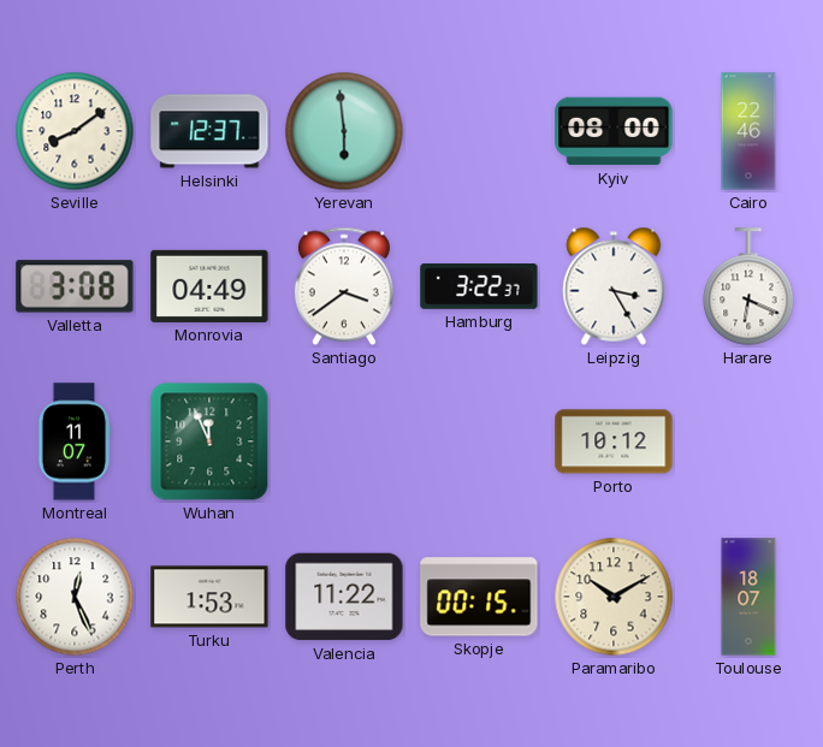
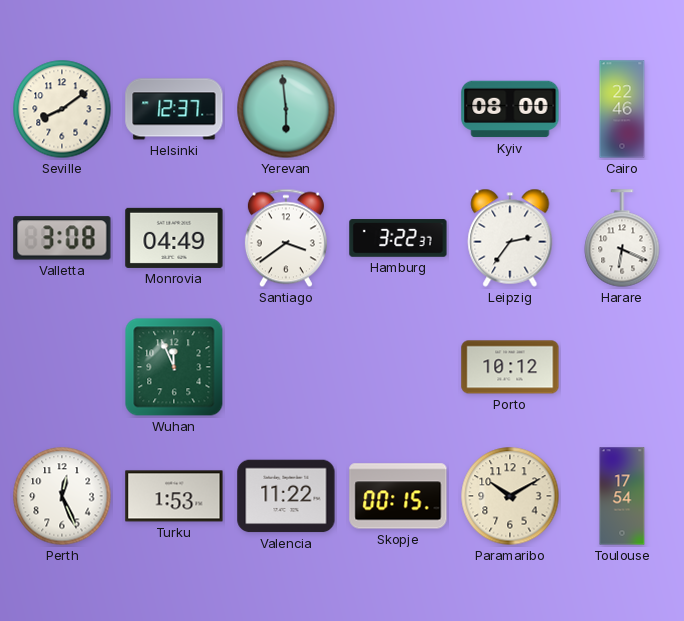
Leipzig: 3:25 -> 2:36 (510, 238)
Montreal: 11:07 -> none (75, 441)
Toulouse: 18:07 -> 17:54 (622, 496)
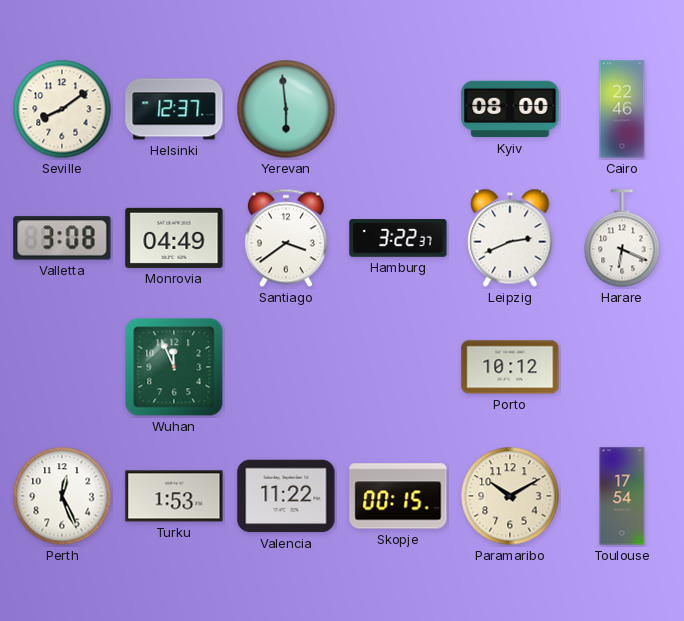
Leipzig: 2:36 -> 2:41 (510, 238)
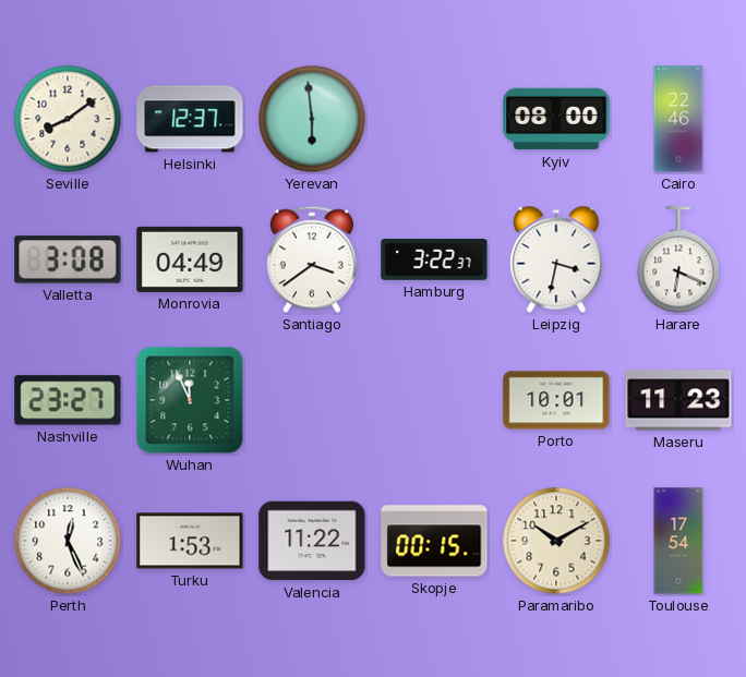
Leipzig: 2:41 -> 3:32 (556, 259)
Nashville: none -> 23:27 (68, 400)
Porto: 10:12 -> 10:01 (556, 400)
Maseru: none -> 11:23 (678, 400)
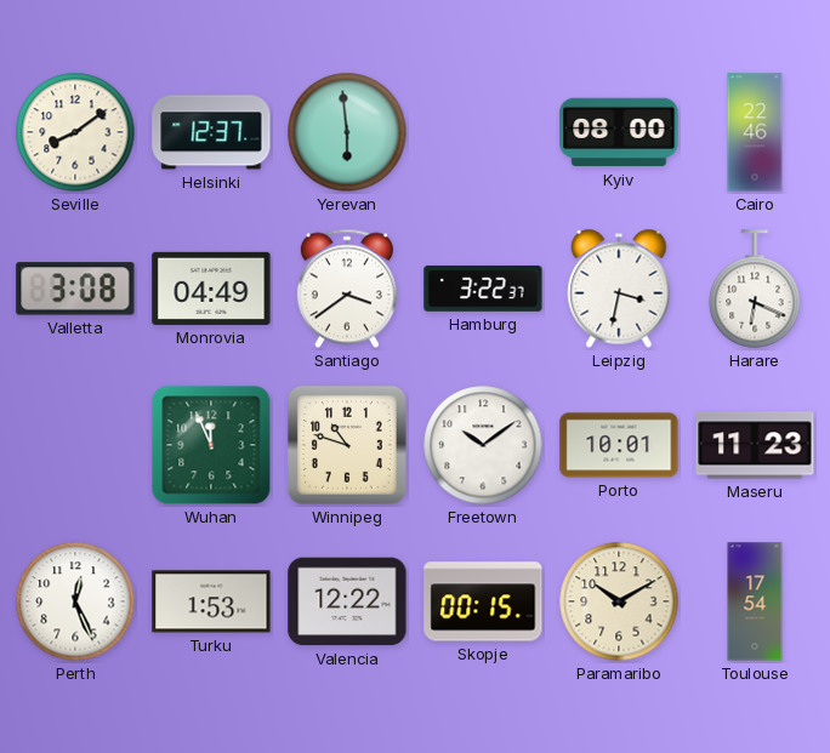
Nashville: 23:27 -> none (68, 400)
Winnipeg: none -> 10:48 (347, 445)
Freetown: none -> 10:09 (483, 445)
Valencia: 11:22 -> 12:22 (347, 601)
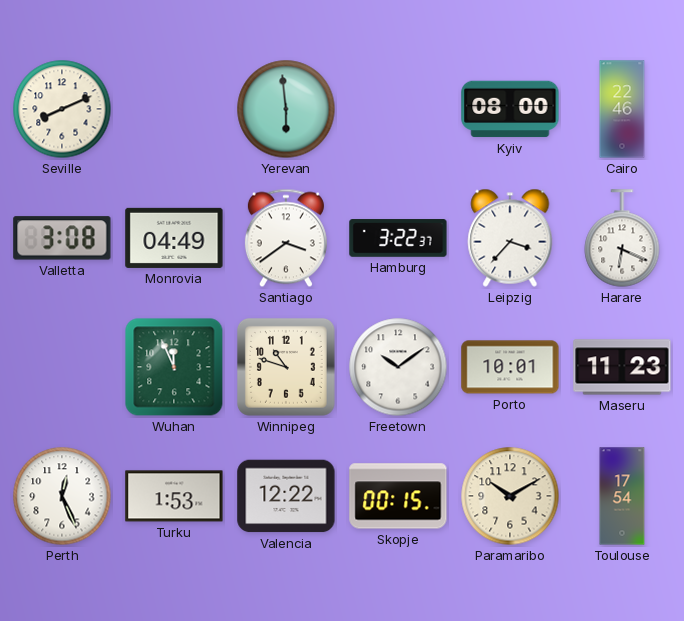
Seville: 8:09 -> 8:11 (62, 109)
Helsinki: 12:37 -> none (211, 132)
Leipzig: 3:32 -> 3:37 (510, 238)
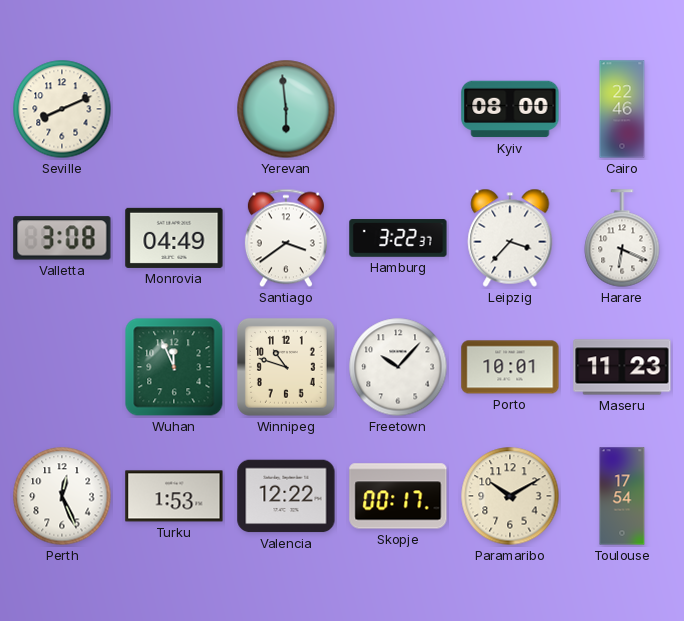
Freetown: 10:09 -> 10:07 (398, 367)
Skopje: 00:15 -> 00:17 (398, 496)
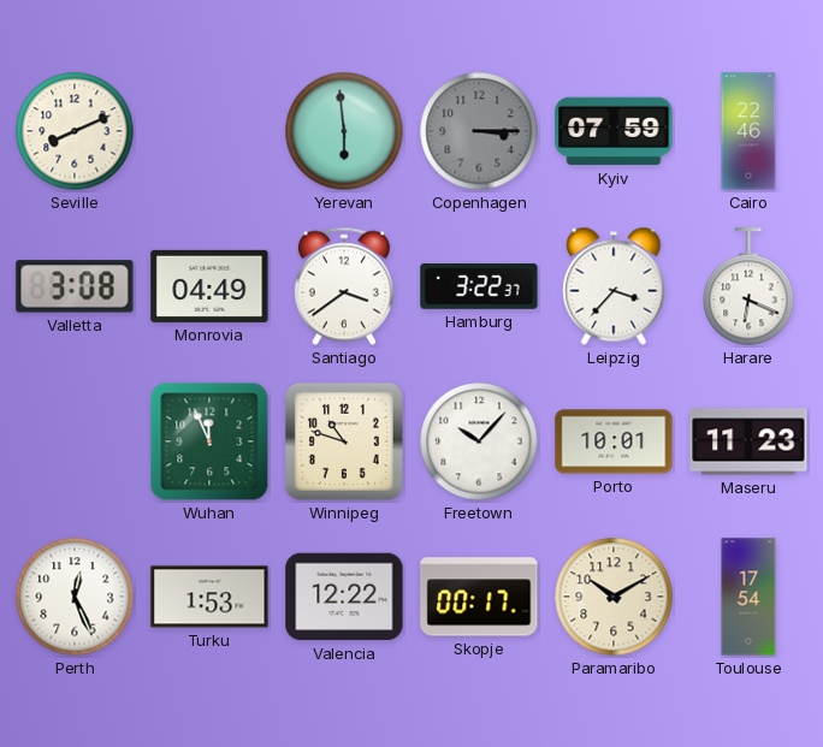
Copenhagen: none -> 3:15 (479, 131)
Kyiv: 08:00 -> 07:59 (614, 131)
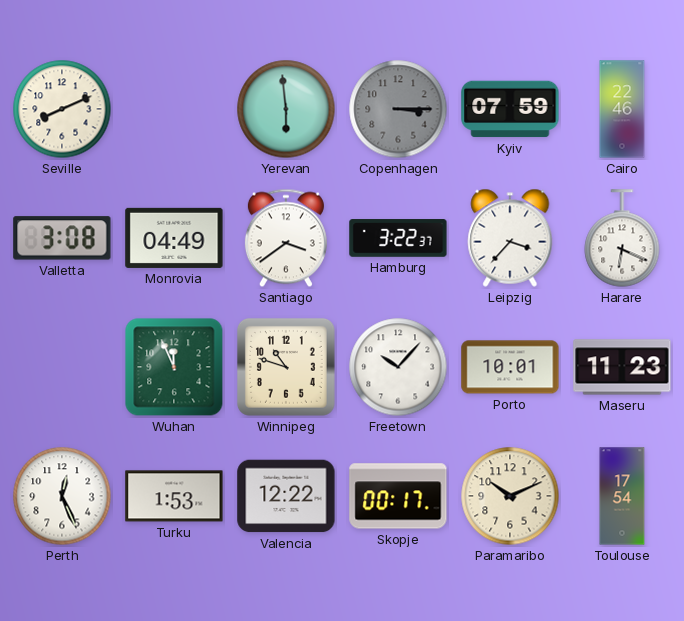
Paramaribo: 10:10 -> 10:11 (510, 496)
